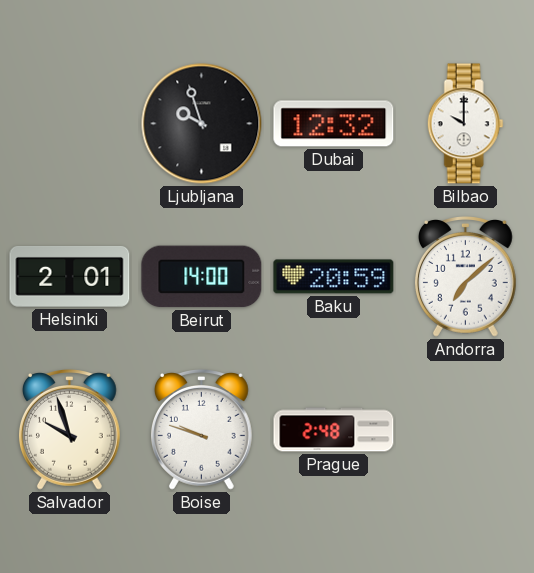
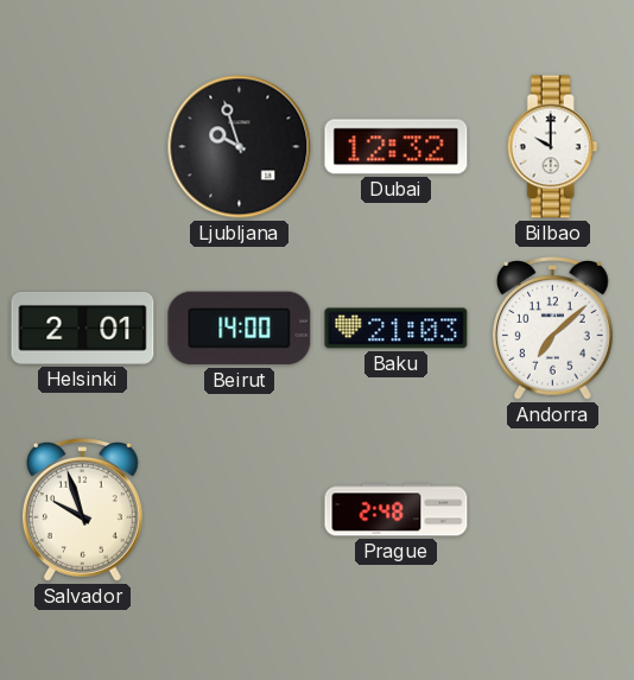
Baku: 20:59 -> 21:03 (397, 329)
Boise: 9:48 -> none (201, 430)
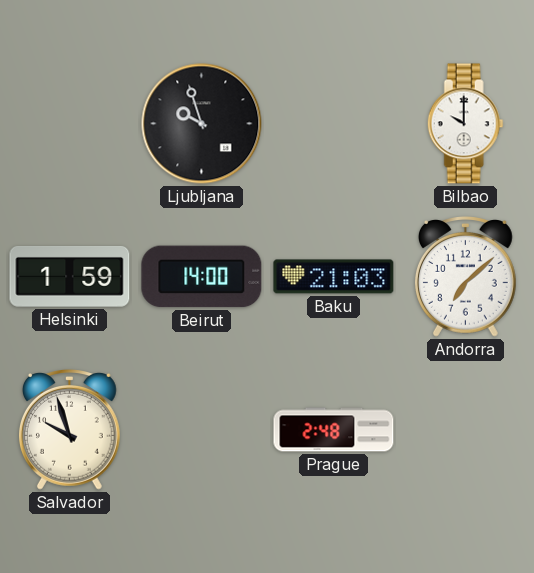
Dubai: 12:32 -> none (397, 147)
Helsinki: 2:01 -> 1:59 (70, 276)
